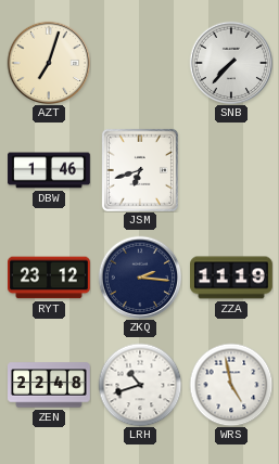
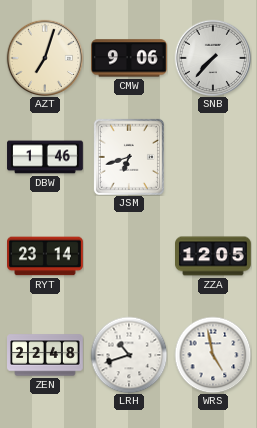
CMW: none -> 9:06 (130, 58)
RYT: 23:12 -> 23:14 (46, 256)
ZKQ: 2:16 -> none (140, 278)
ZZA: 11:19 -> 12:05 (214, 256)
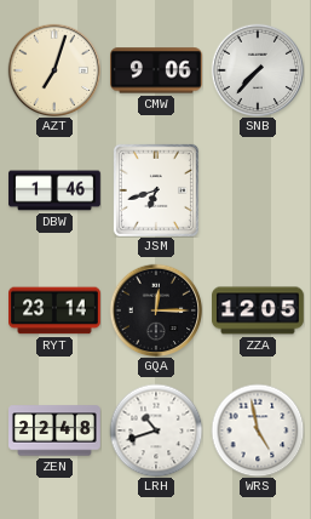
GQA: none -> 12:15 (156, 310)
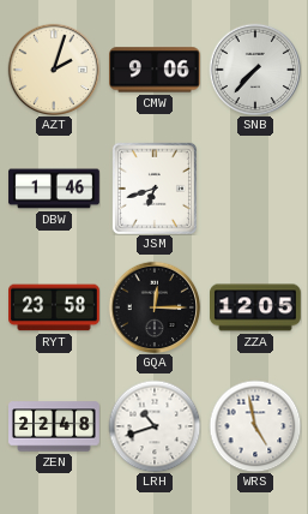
AZT: 7:03 -> 2:03 (54, 70)
RYT: 23:14 -> 23:58 (55, 307)
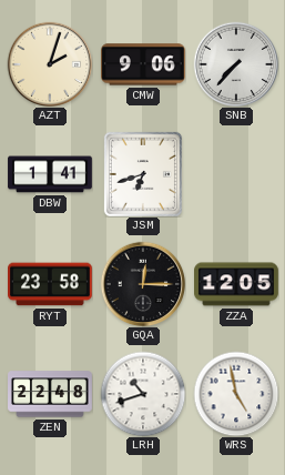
DBW: 1:46 -> 1:41 (50, 174)
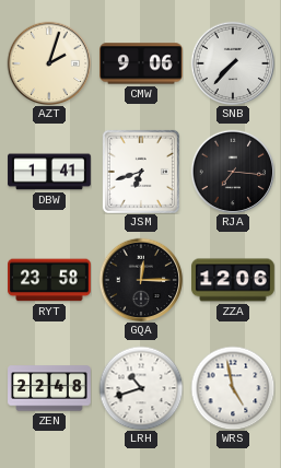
RJA: none -> 7:16 (233, 172)
ZZA: 12:05 -> 12:06 (234, 280)
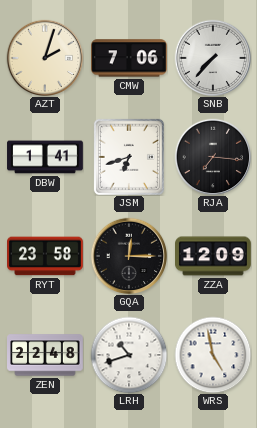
CMW: 9:06 -> 7:06 (130, 58)
ZZA: 12:06 -> 12:09 (214, 256)
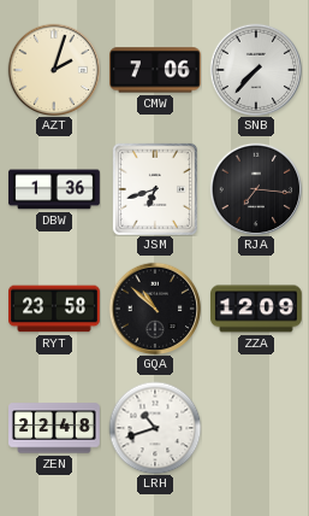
DBW: 1:41 -> 1:36 (54, 189)
GQA: 12:15 -> 10:52 (155, 309)
WRS: 4:58 -> none (213, 355)
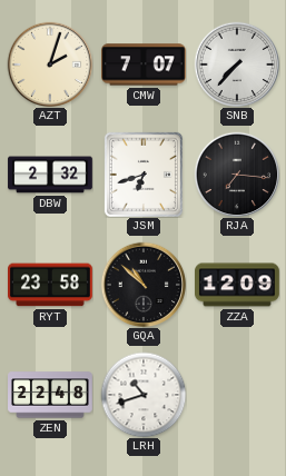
CMW: 7:06 -> 7:07 (145, 65)
DBW: 1:36 -> 2:32 (50, 175)
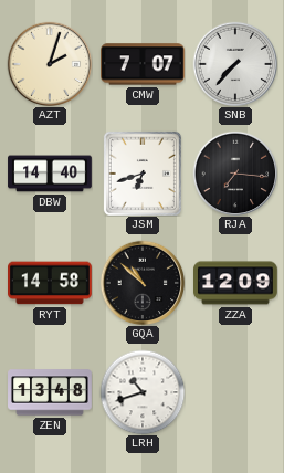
DBW: 2:32 -> 14:40 (50, 174)
RYT: 23:58 -> 14:58 (51, 283)
ZEN: 22:48 -> 13:48 (51, 392)
